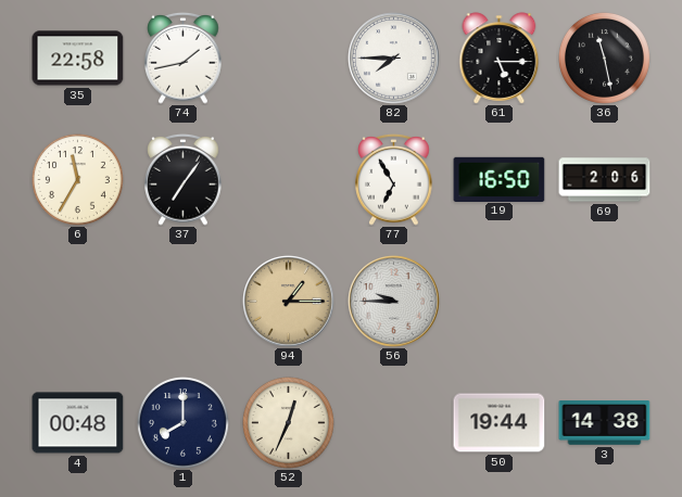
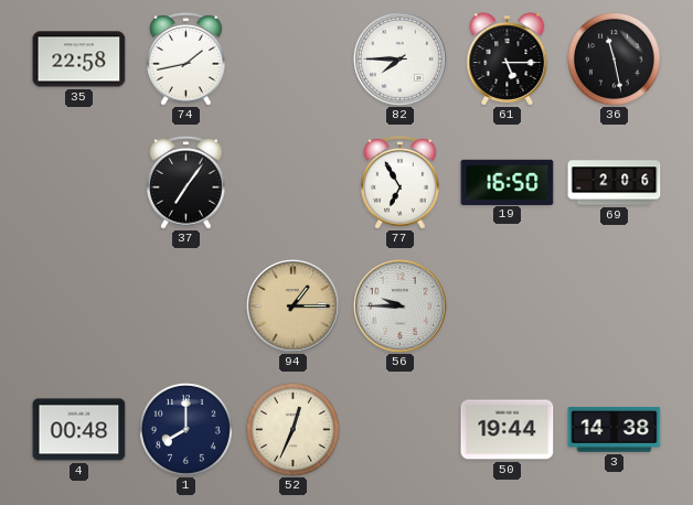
6: 11:35 -> none (77, 179)
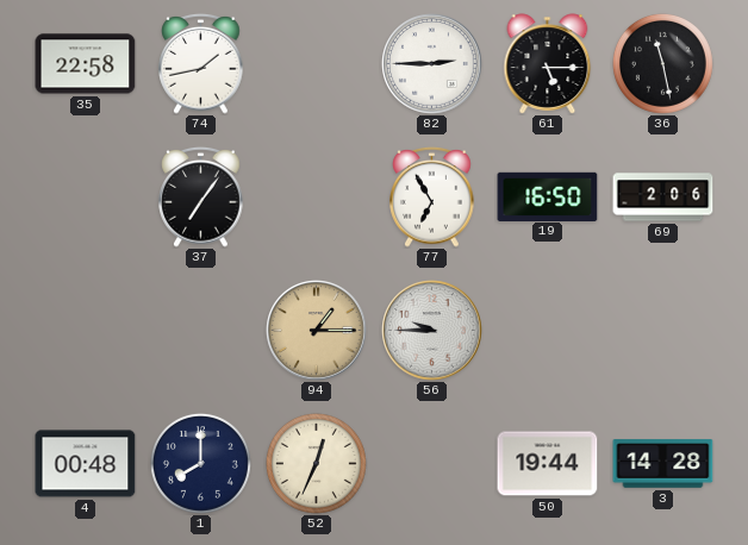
82: 7:45 -> 2:45 (432, 64)
3: 14:38 -> 14:28 (663, 464)
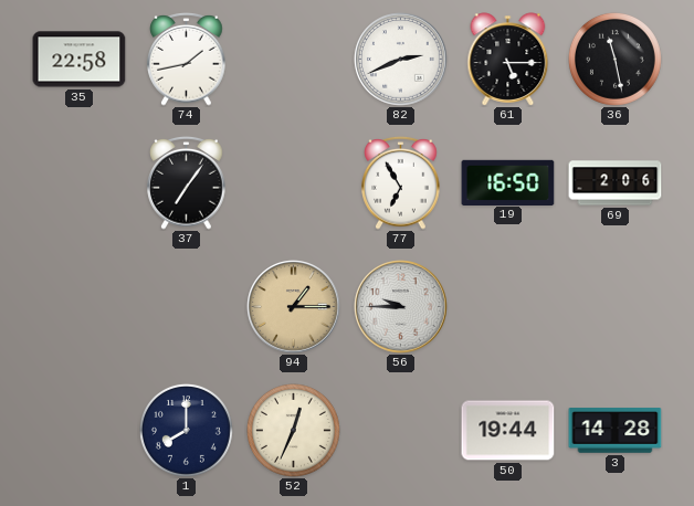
82: 2:45 -> 2:41 (401, 60)
4: 00:48 -> none (86, 464)
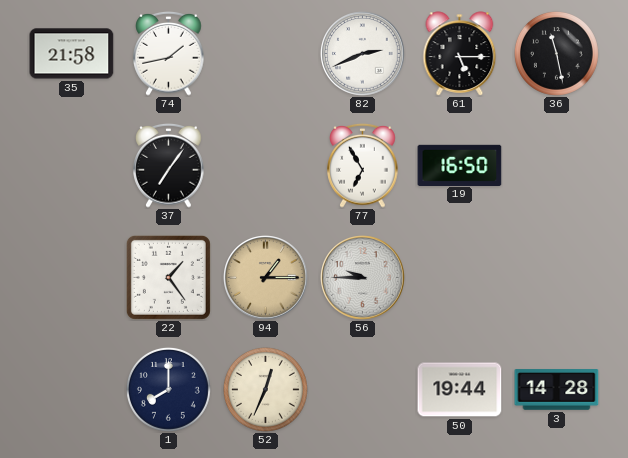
35: 22:58 -> 21:58 (72, 54)
69: 2:06 -> none (616, 183)
22: none -> 1:24 (168, 277)
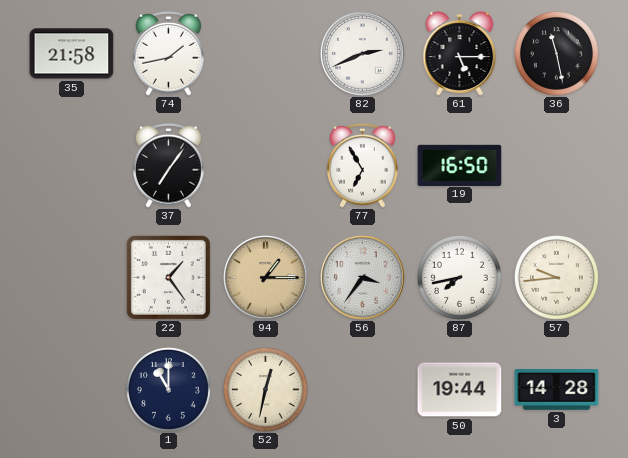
56: 9:45 -> 3:36 (363, 278)
87: none -> 7:43 (459, 277)
57: none -> 9:44 (556, 277)
1: 8:00 -> 11:00 (168, 389)
52: 12:34 -> 12:32 (265, 389)
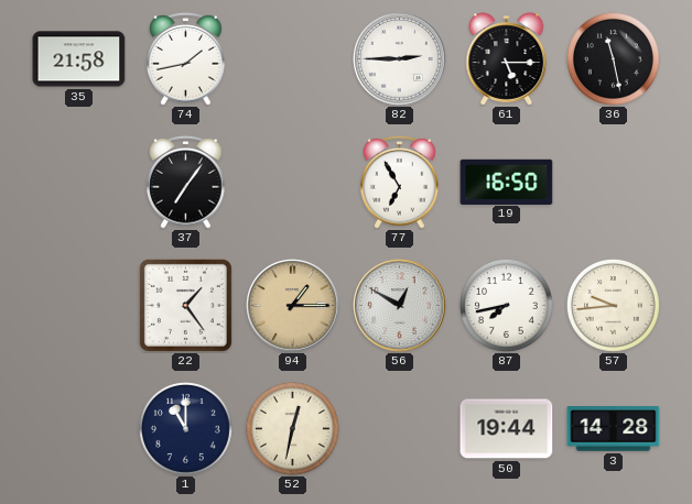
82: 2:41 -> 2:45 (400, 59)
56: 3:36 -> 12:50 (400, 306)
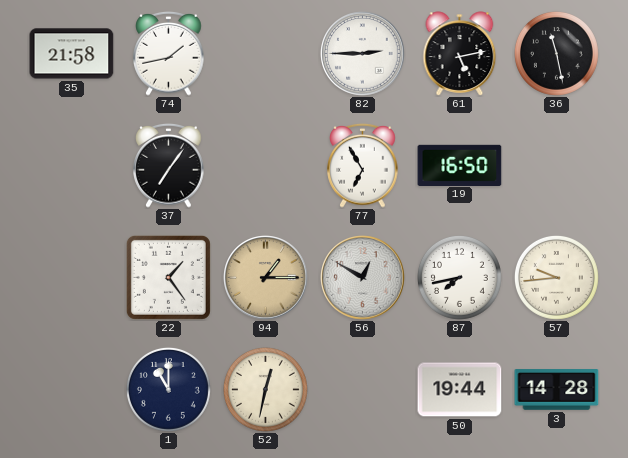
61: 5:15 -> 5:13 (460, 54)
